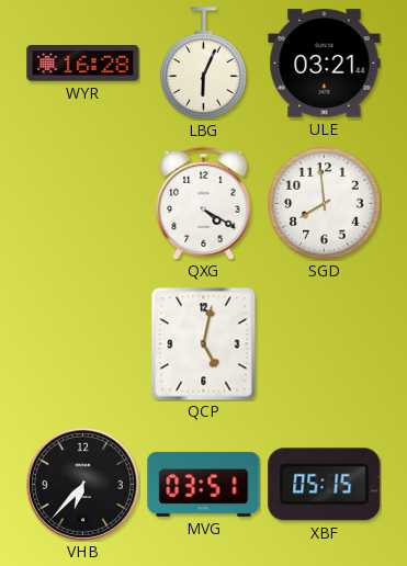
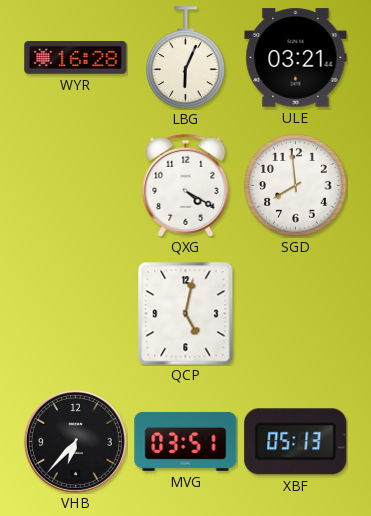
XBF: 05:15 -> 05:13 (296, 442)
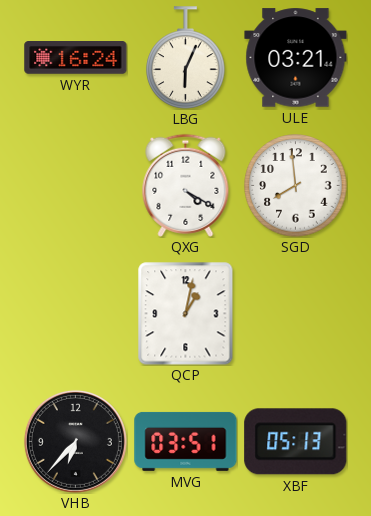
WYR: 16:28 -> 16:24 (76, 58)
QCP: 5:02 -> 1:02 (186, 314)
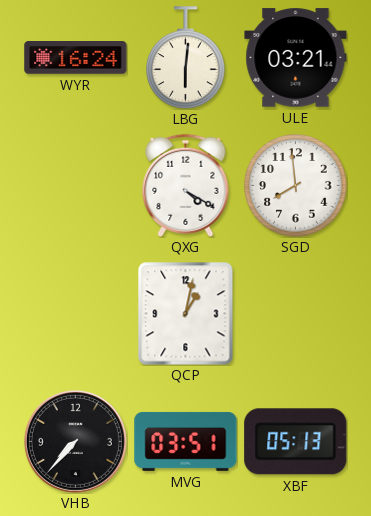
LBG: 6:04 -> 6:01 (186, 58)
VHB: 6:37 -> 7:37 (75, 441)
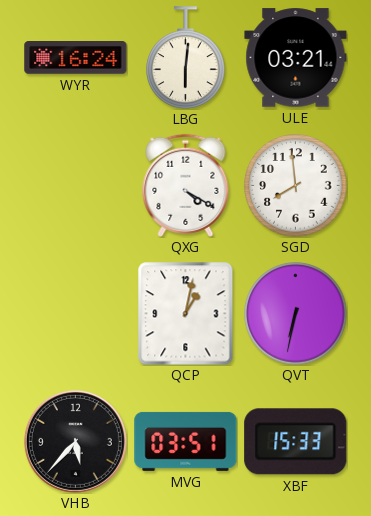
QVT: none -> 6:32 (296, 314)
VHB: 7:37 -> 5:37 (75, 441)
XBF: 05:13 -> 15:33 (296, 442)
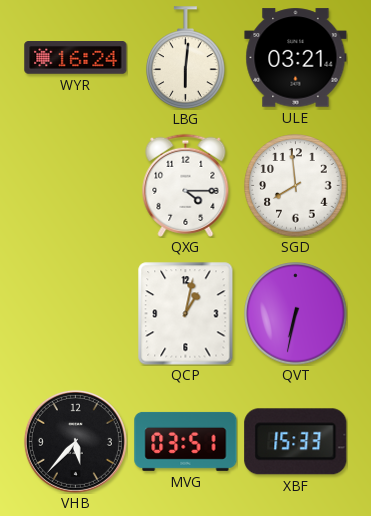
QXG: 4:20 -> 4:15 (186, 185)
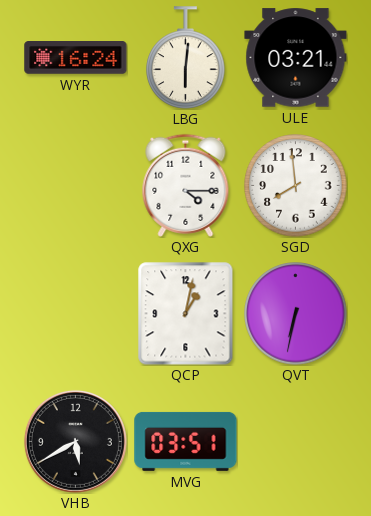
VHB: 5:37 -> 5:40 (75, 441)
XBF: 15:33 -> none (296, 442)
